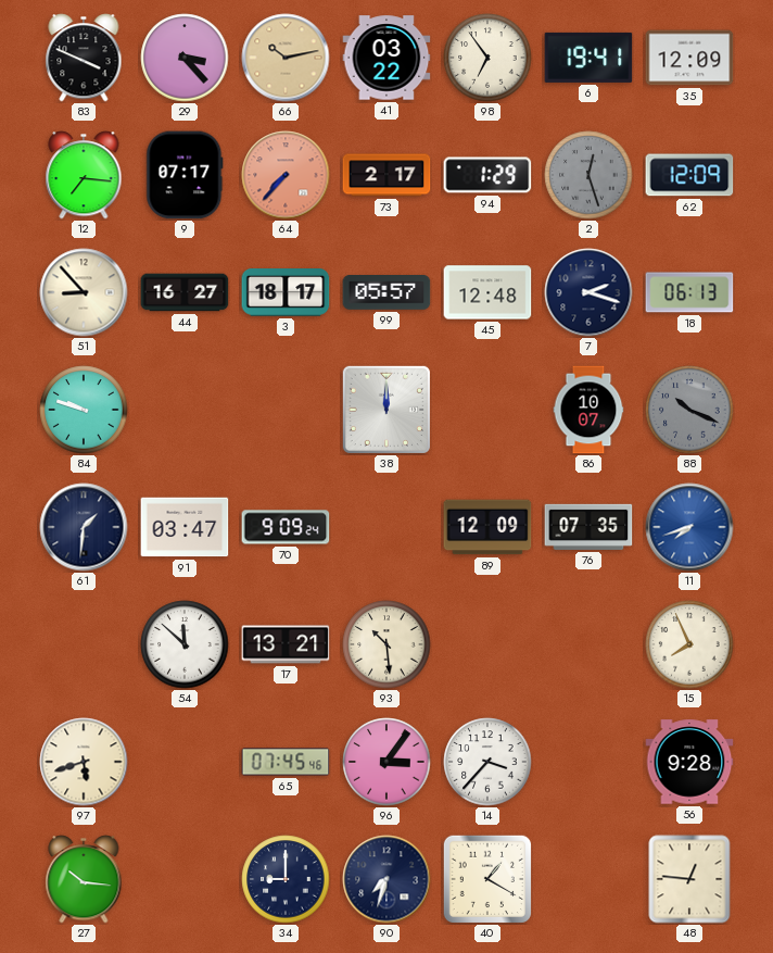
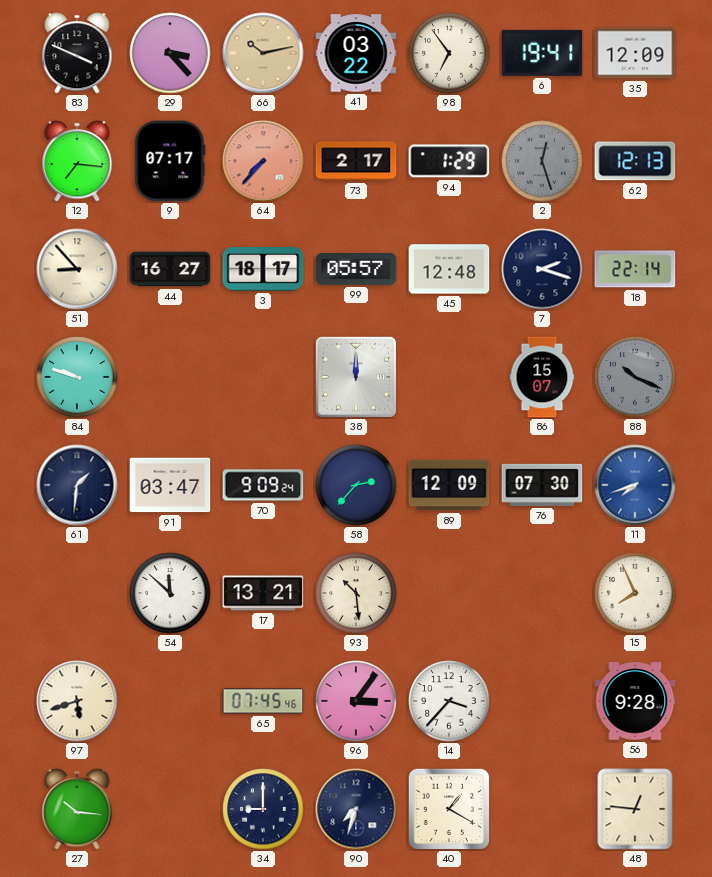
62: 12:09 -> 12:13 (635, 161)
18: 06:13 -> 22:14 (635, 269)
86: 10:07 -> 15:07 (542, 377)
58: none -> 2:37 (356, 485)
76: 07:35 -> 07:30 (542, 485)
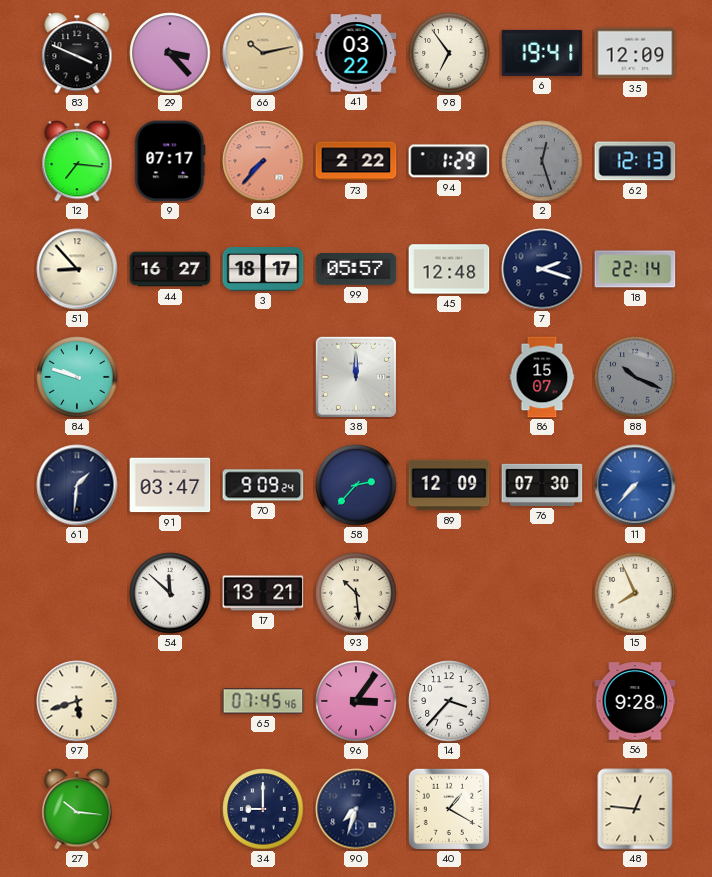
73: 2:17 -> 2:22 (356, 161)
11: 7:42 -> 7:37 (635, 485)
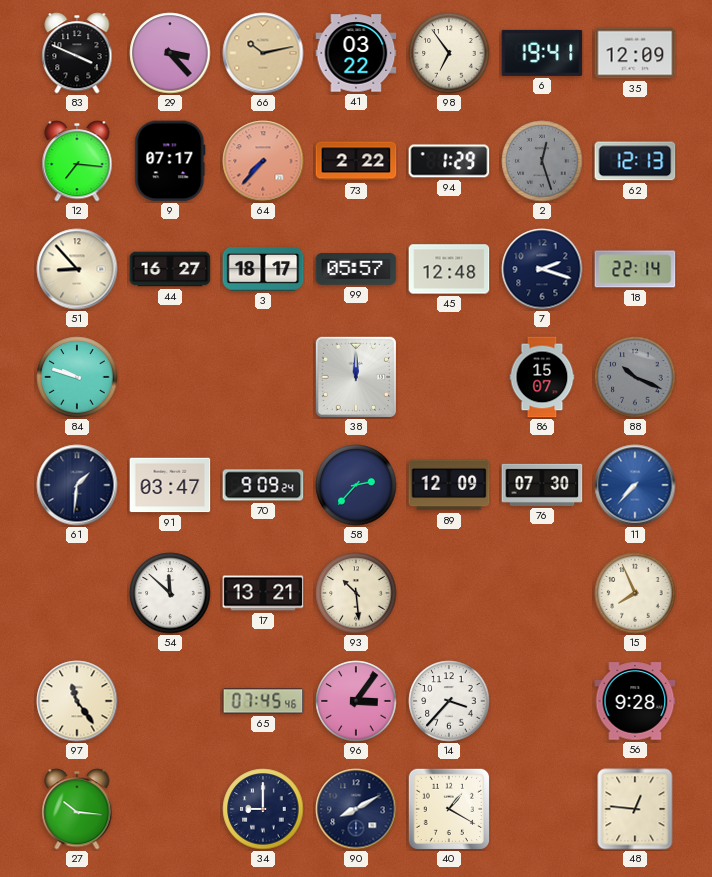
97: 5:42 -> 11:24 (77, 701)
90: 7:33 -> 8:10 (356, 809)
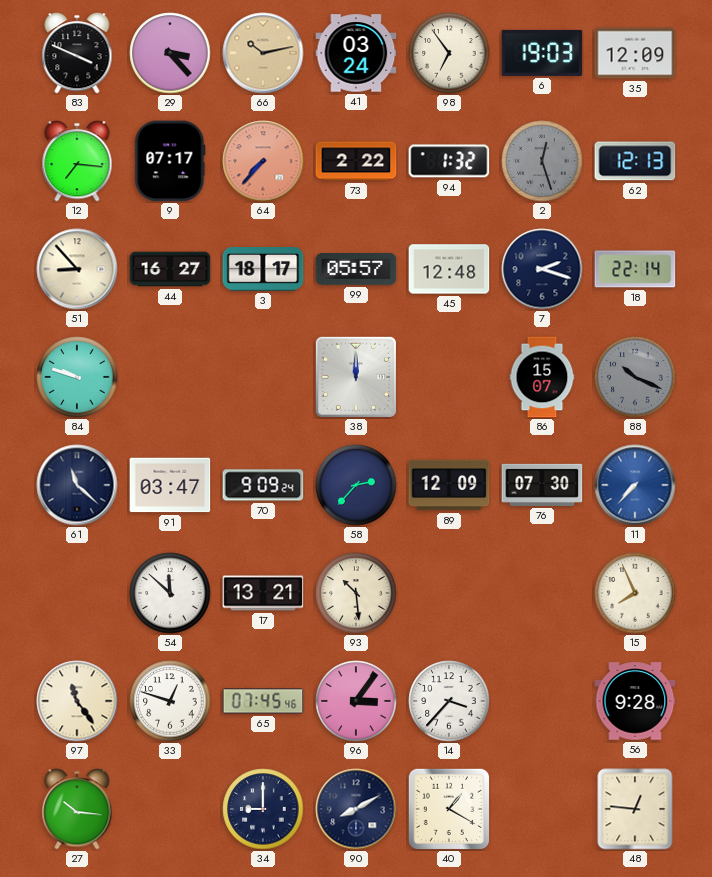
41: 03:22 -> 03:24 (356, 53)
6: 19:41 -> 19:03 (542, 53)
94: 1:29 -> 1:32 (449, 161)
61: 1:31 -> 11:22 (77, 485)
33: none -> 12:48 (170, 701)
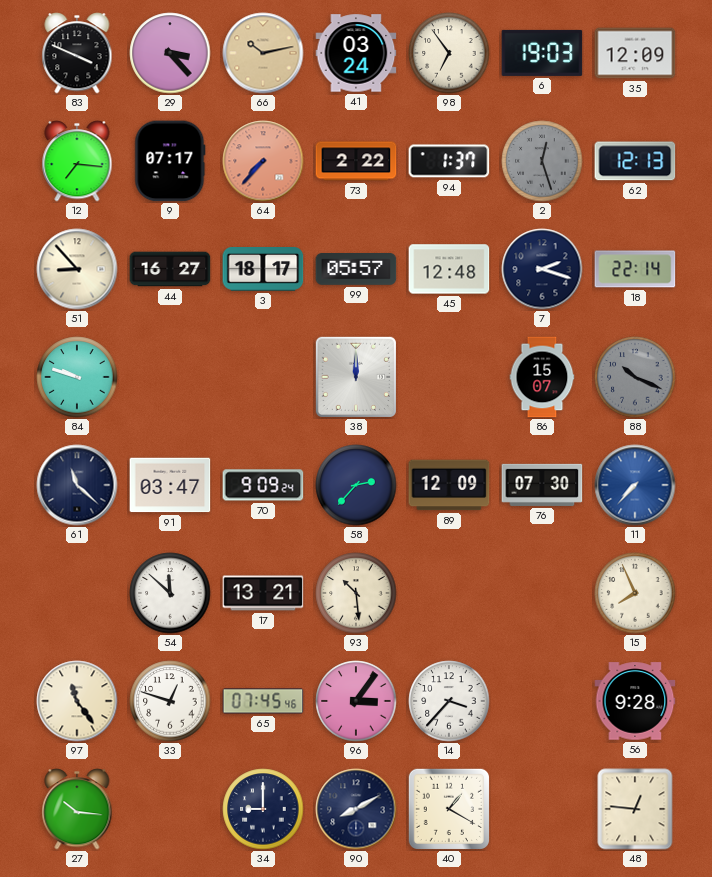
94: 1:32 -> 1:37 (449, 161)
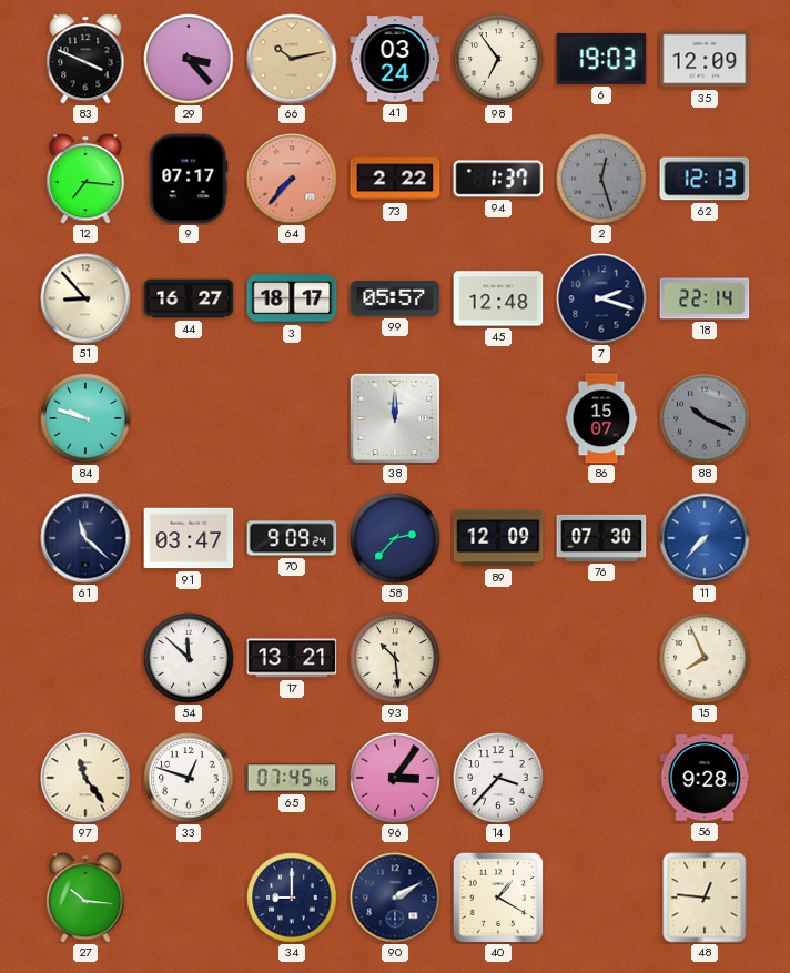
90: 8:10 -> 2:10 (395, 898)
